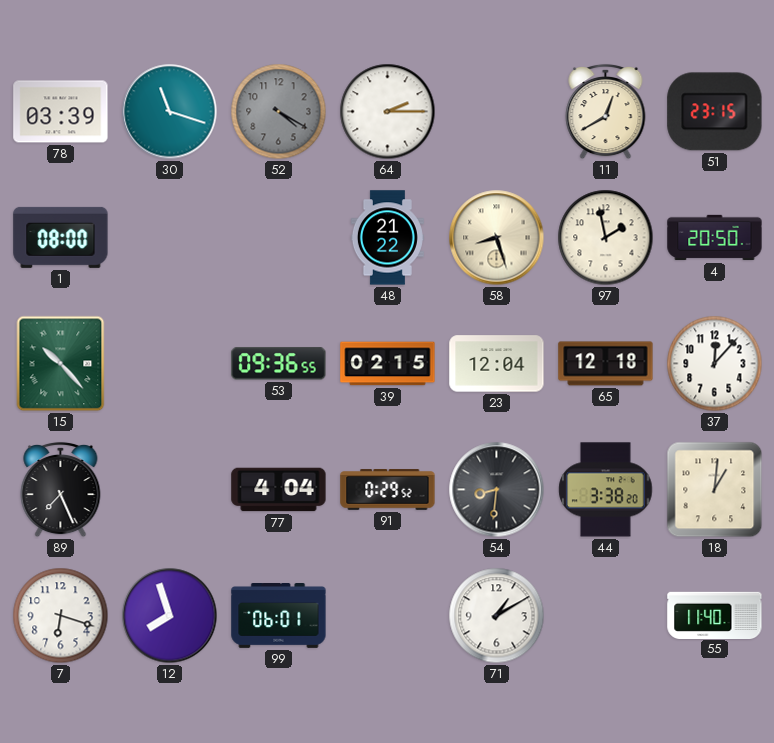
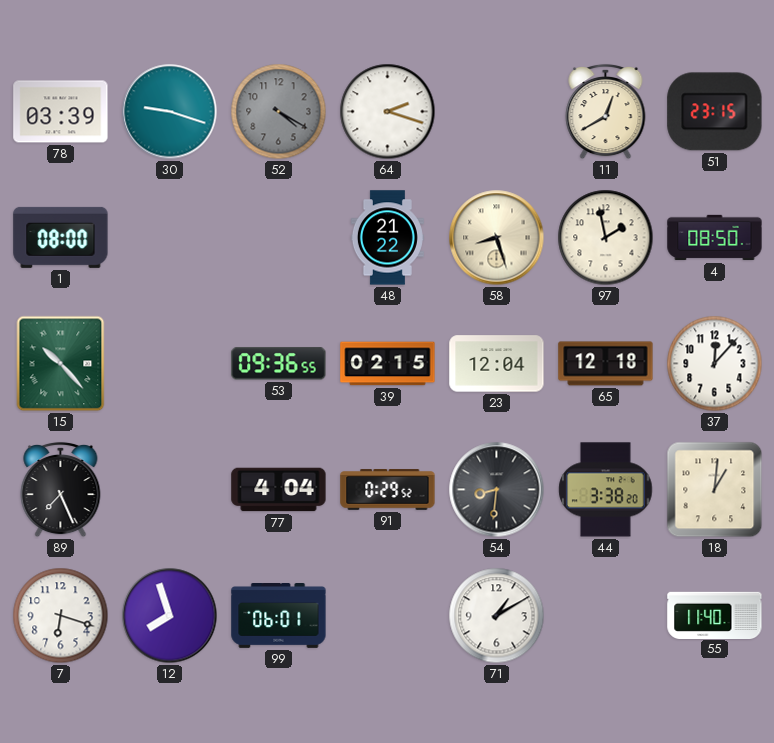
30: 11:18 -> 9:18 (170, 112)
64: 2:15 -> 2:18 (388, 112)
4: 20:50 -> 08:50 (715, 238)
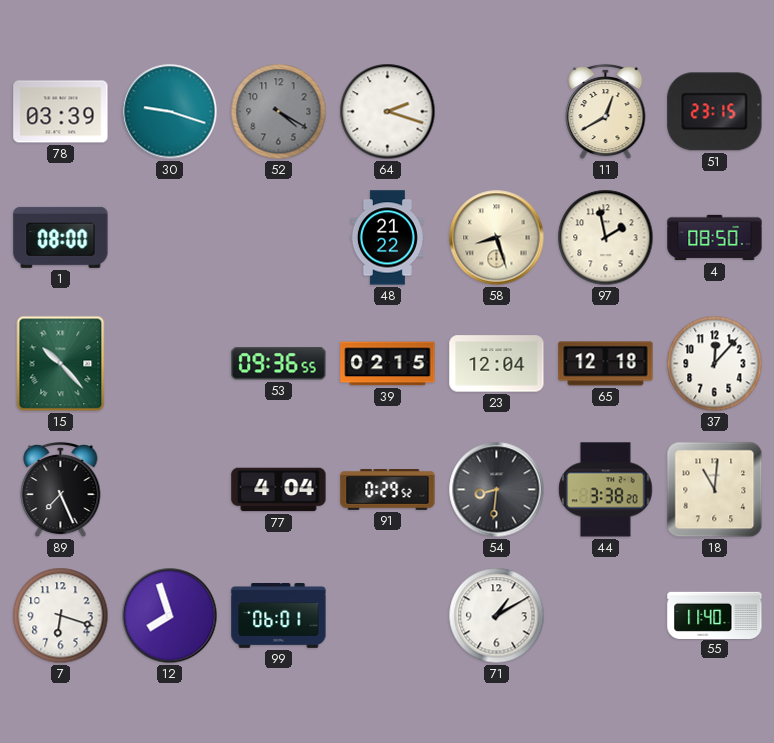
18: 1:01 -> 11:01 (715, 490)
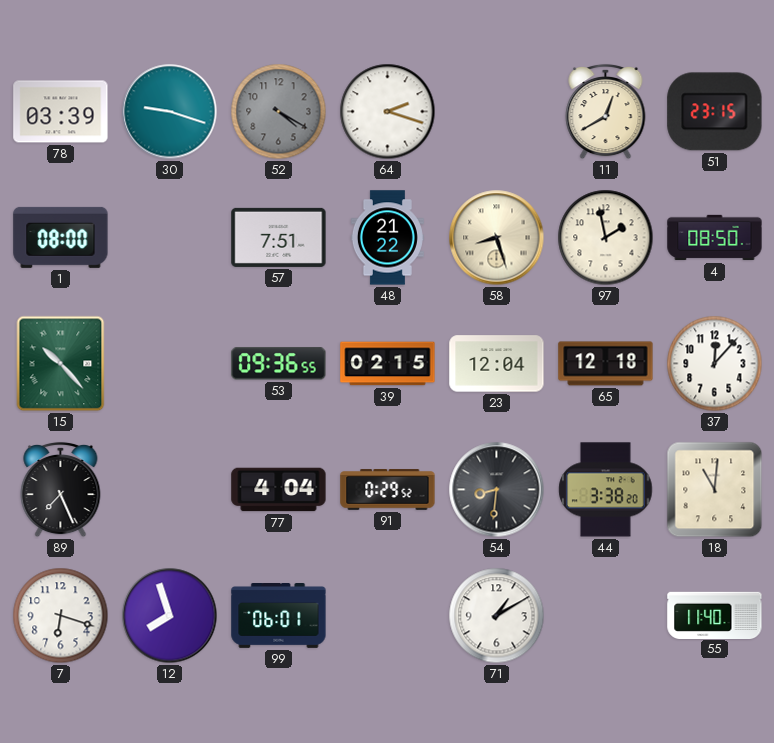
57: none -> 7:51 (279, 237)
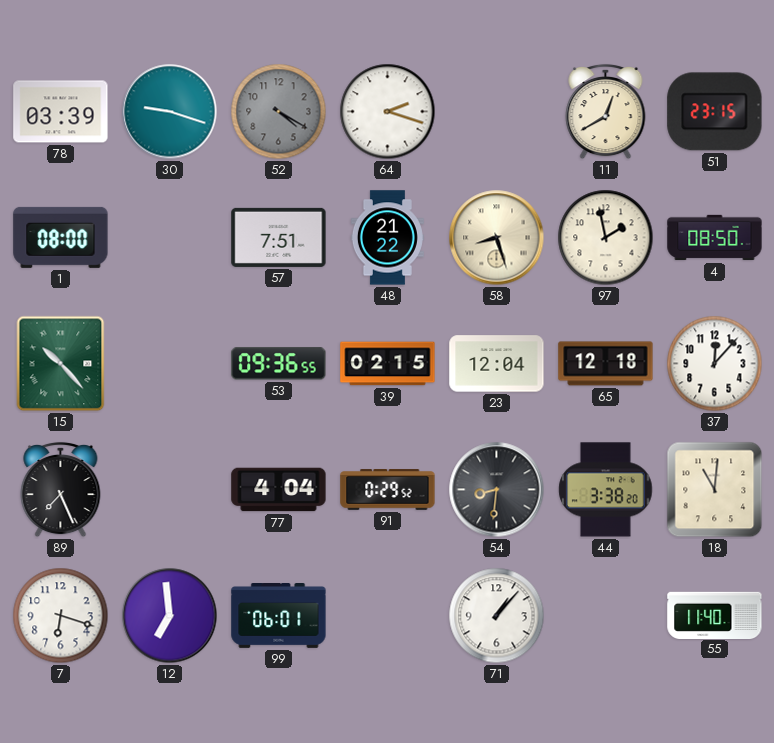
12: 7:57 -> 6:59 (170, 616)
71: 1:10 -> 1:07 (497, 616)
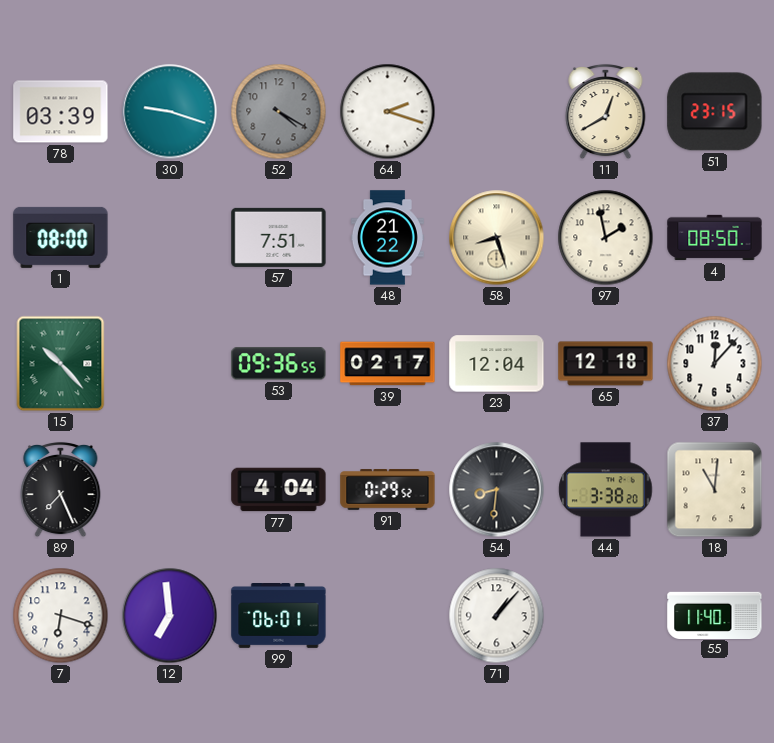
39: 02:15 -> 02:17 (388, 364)
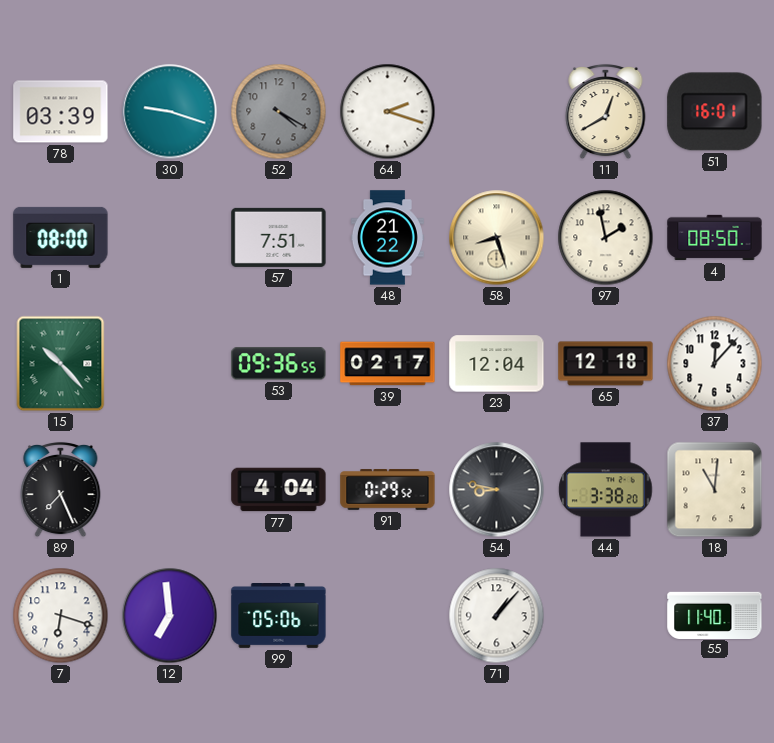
51: 23:15 -> 16:01 (715, 112)
54: 8:31 -> 8:47 (497, 490)
99: 06:01 -> 05:06 (279, 616)
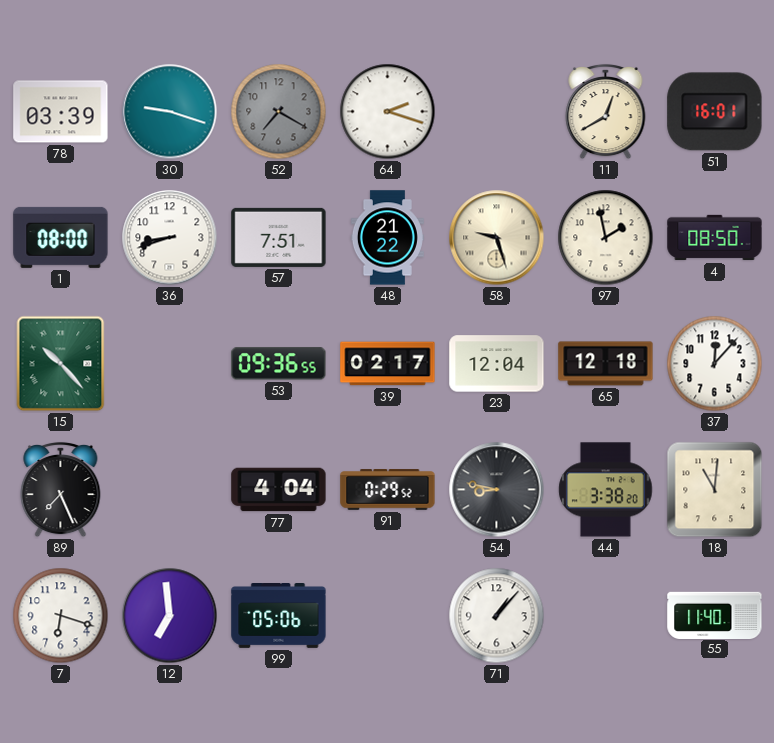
52: 4:20 -> 7:20 (279, 112)
36: none -> 8:42 (170, 238)
58: 8:27 -> 9:27 (497, 238)
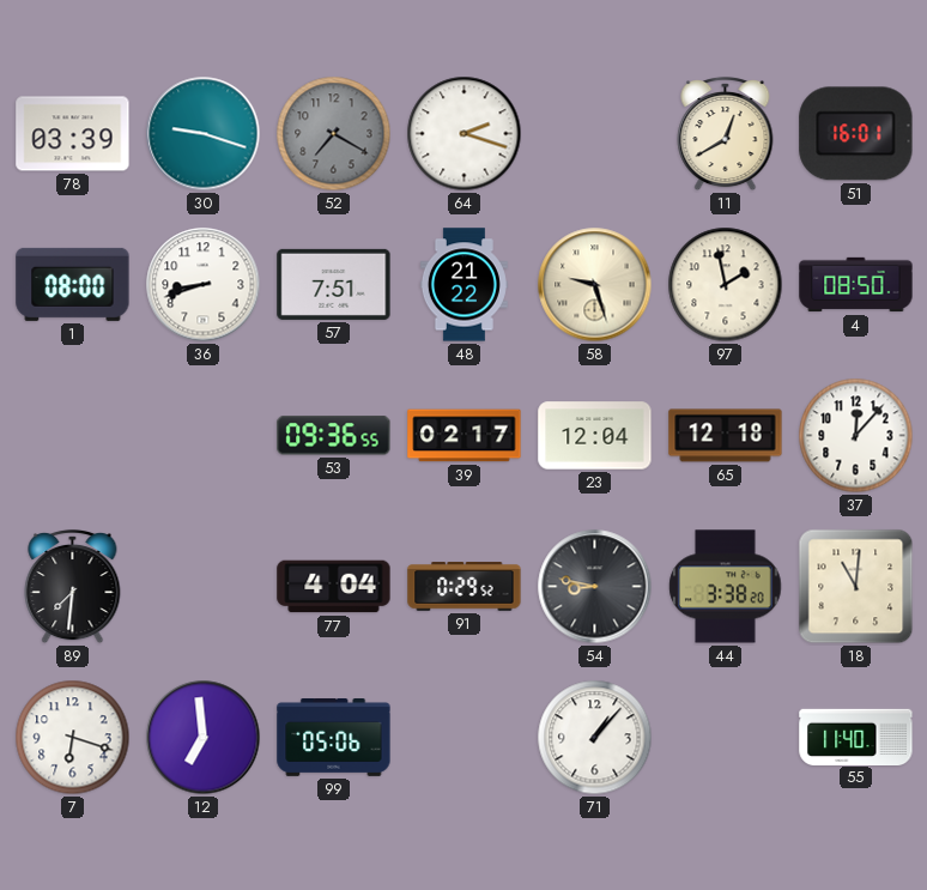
15: 10:23 -> none (61, 364)
89: 7:26 -> 7:31 (73, 587)
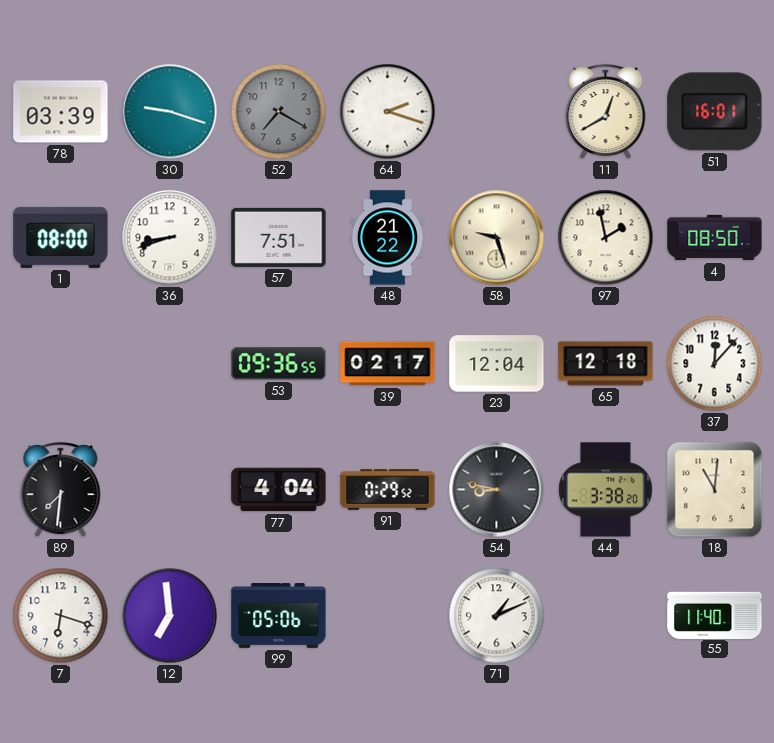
71: 1:07 -> 1:11 (497, 616)
